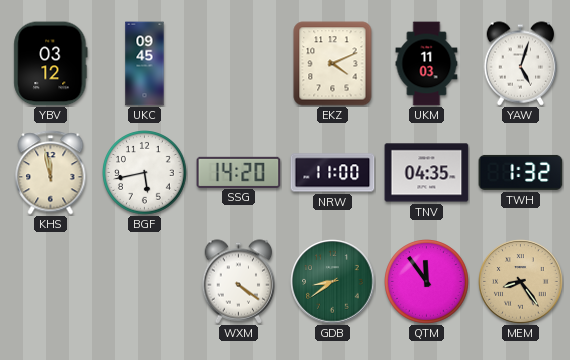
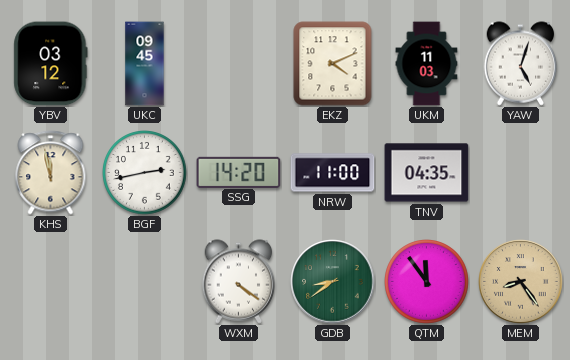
BGF: 5:43 -> 2:43 (145, 173)
TWH: 1:32 -> none (521, 172)
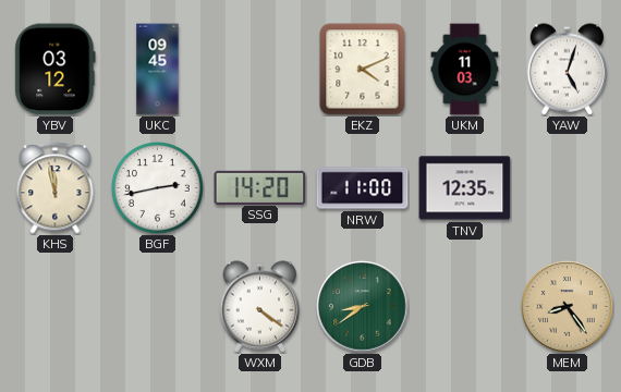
TNV: 04:35 -> 12:35 (465, 188)
QTM: 11:54 -> none (427, 282)
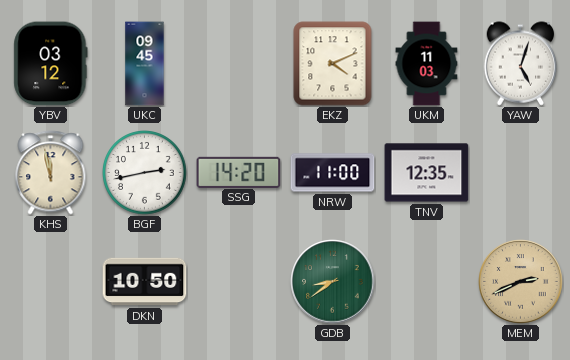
DKN: none -> 10:50 (145, 282)
WXM: 4:21 -> none (260, 307)
MEM: 8:24 -> 2:41 (521, 282)
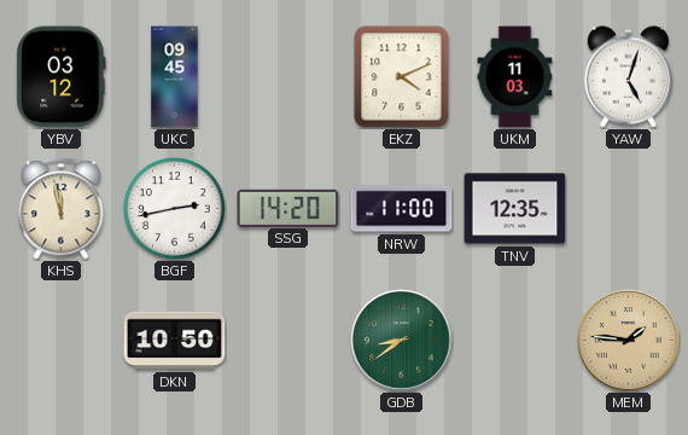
MEM: 2:41 -> 1:46 (629, 341)
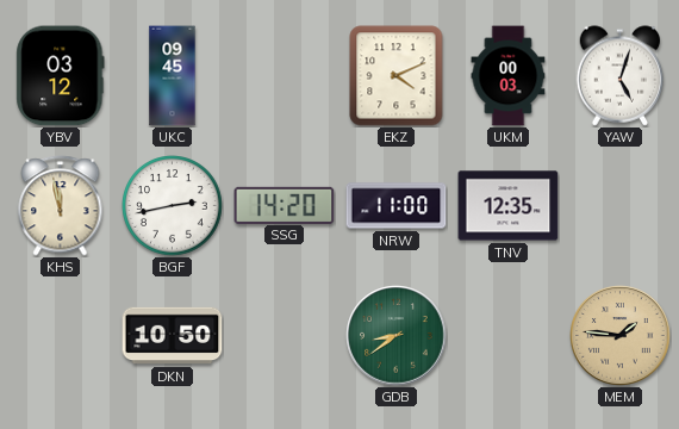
UKM: 11:03 -> 00:03 (509, 76)
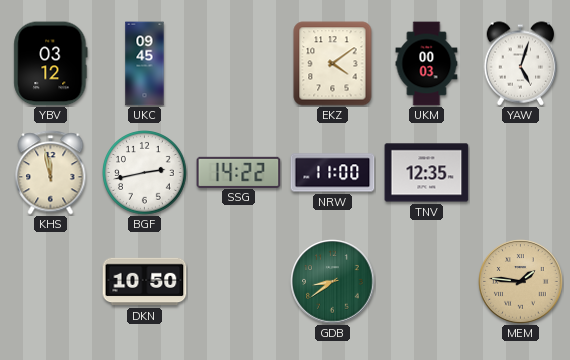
EKZ: 4:11 -> 4:09 (333, 64)
SSG: 14:20 -> 14:22 (239, 172)
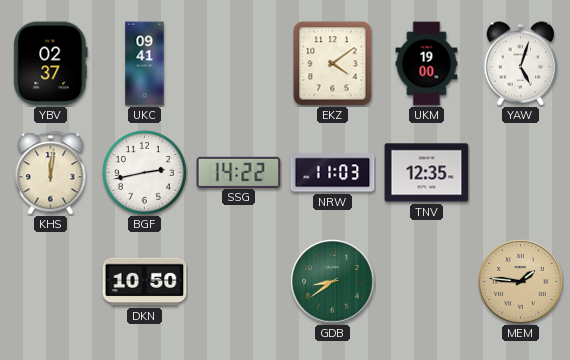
YBV: 03:12 -> 02:37 (51, 64)
UKC: 09:45 -> 09:41 (145, 64)
UKM: 00:03 -> 19:00 (427, 64)
KHS: 11:58 -> 12:01 (51, 173)
NRW: 11:00 -> 11:03 (333, 173)
